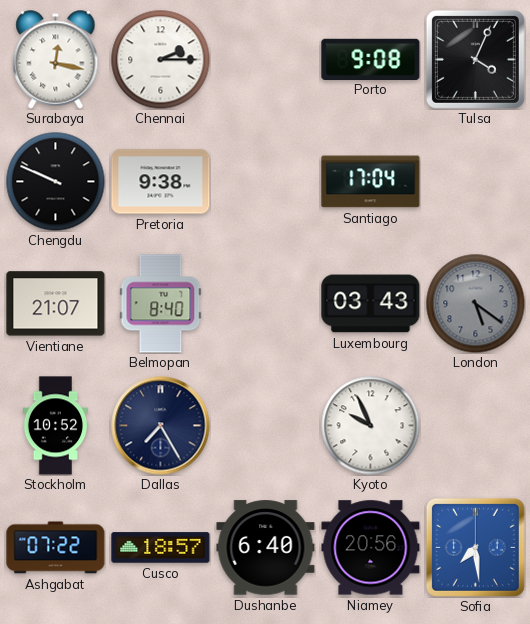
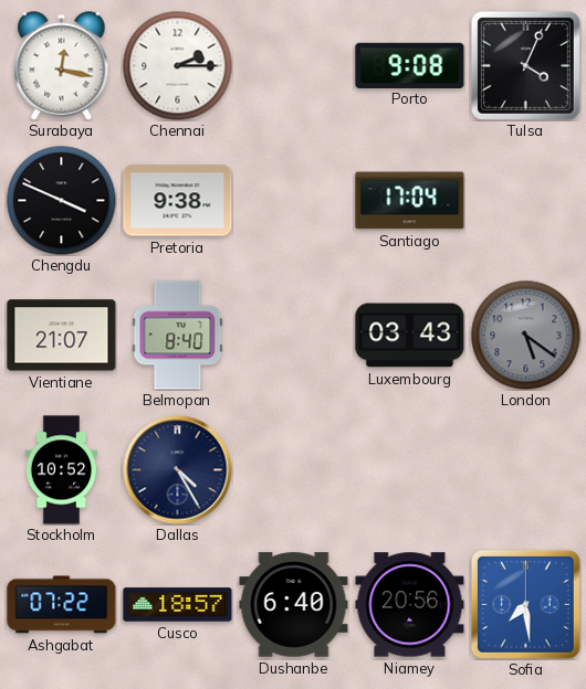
Chengdu: 9:49 -> 3:49 (62, 201)
Dallas: 7:25 -> 4:25 (178, 470)
Kyoto: 9:56 -> none (371, 426)
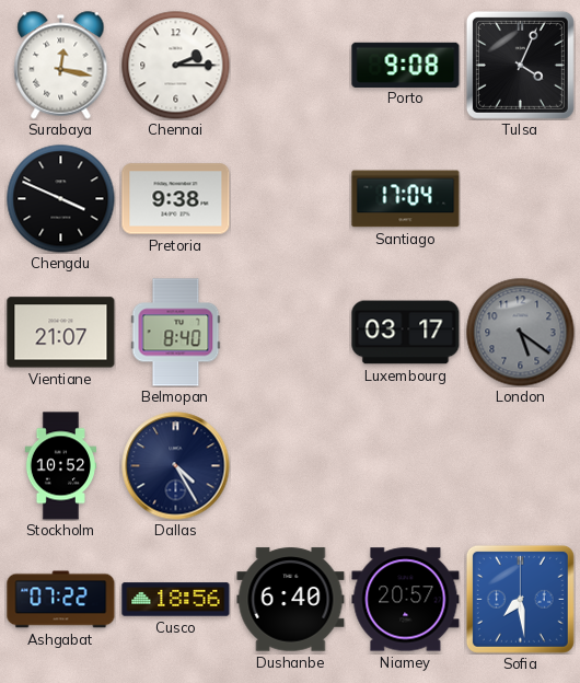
Luxembourg: 03:43 -> 03:17 (406, 333)
Cusco: 18:57 -> 18:56 (176, 600)
Niamey: 20:56 -> 20:57 (406, 600)
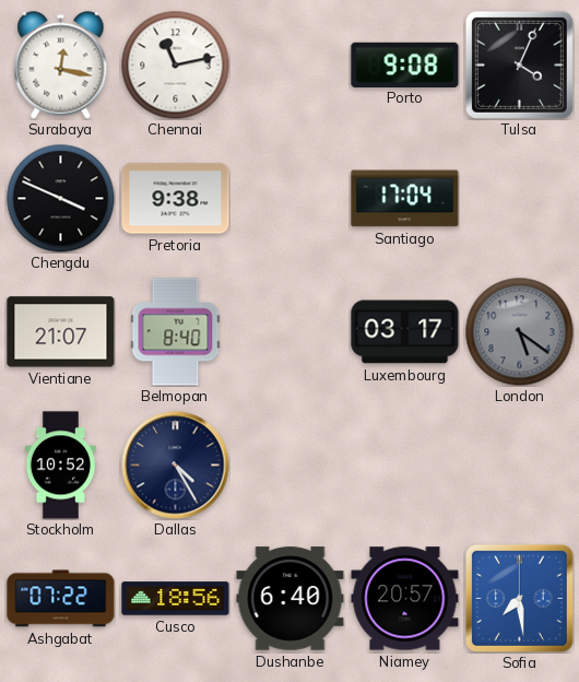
Chennai: 2:15 -> 11:13 (176, 66)
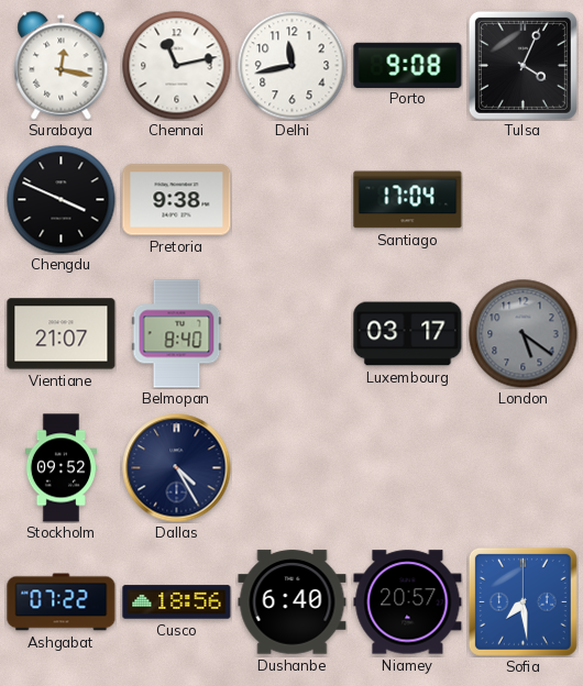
Delhi: none -> 11:43 (293, 66)
Stockholm: 10:52 -> 09:52 (62, 468)
